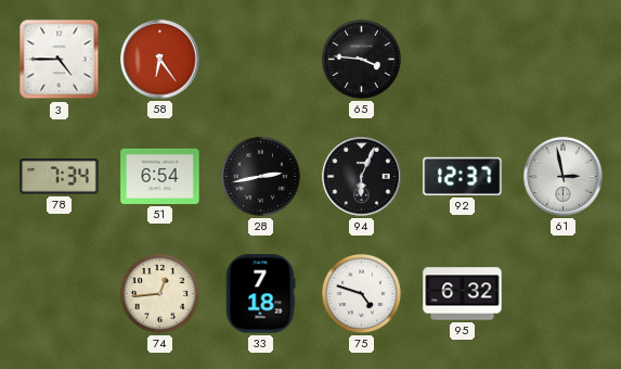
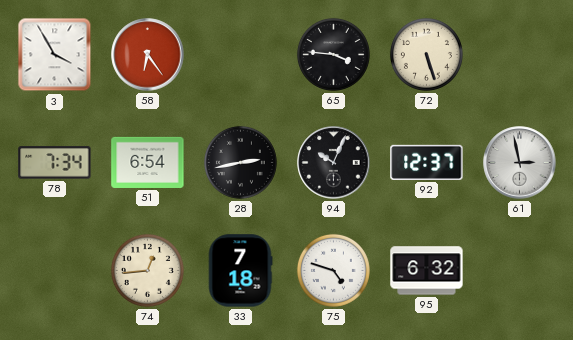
3: 4:45 -> 3:55 (55, 55)
72: none -> 5:27 (426, 54)
94: 6:04 -> 10:04 (334, 163)
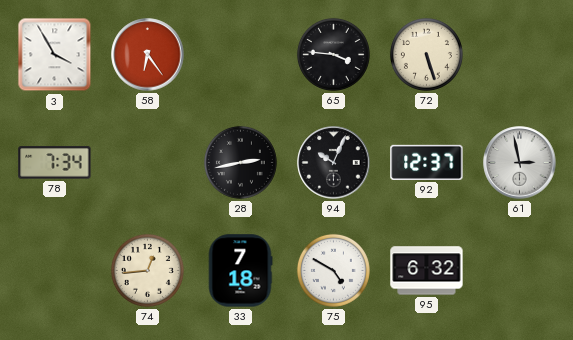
51: 6:54 -> none (148, 162)
75: 4:48 -> 4:50 (333, 270)
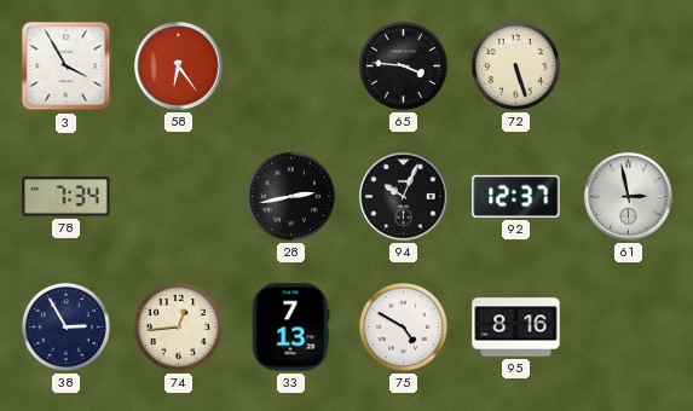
38: none -> 2:55 (65, 326)
33: 7:18 -> 7:13 (290, 328)
95: 6:32 -> 8:16 (516, 328)
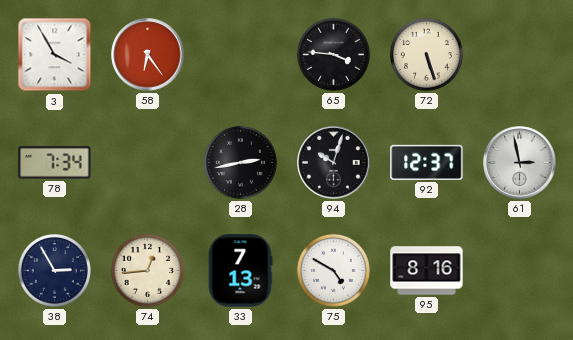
94: 10:04 -> 10:03 (334, 163)
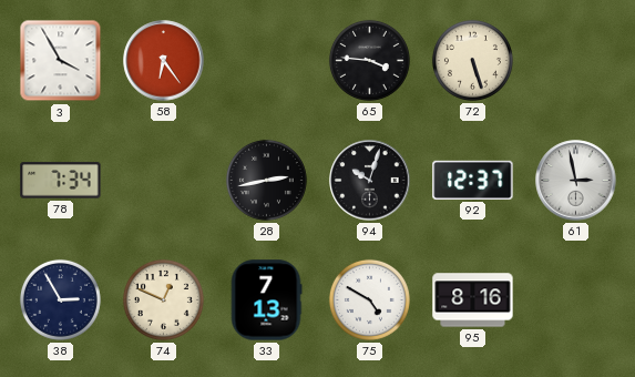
74: 12:44 -> 12:49 (163, 299)
